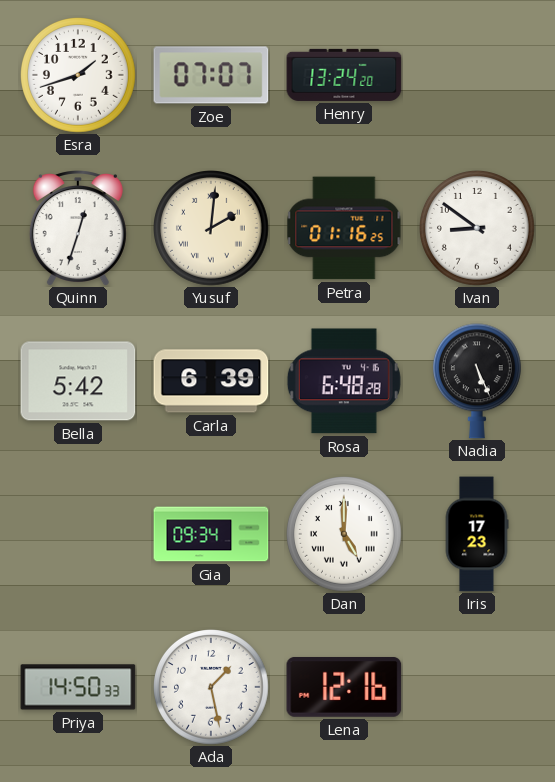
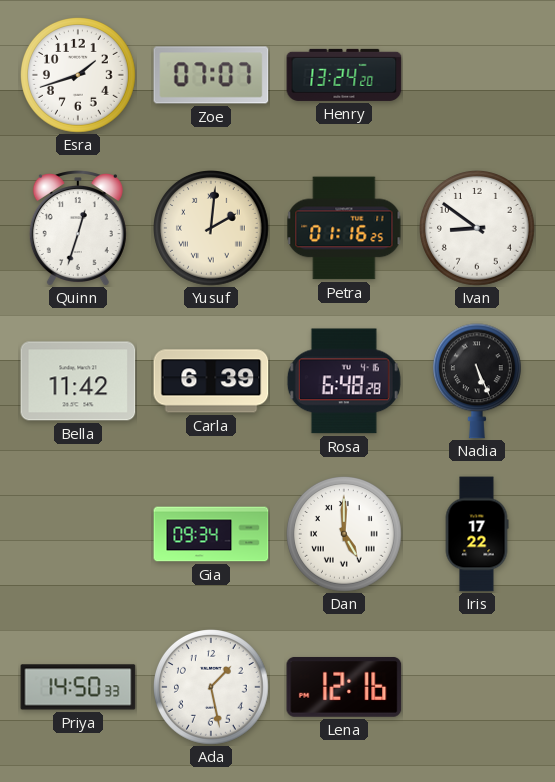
Bella: 5:42 -> 11:42 (78, 381)
Iris: 17:23 -> 17:22 (477, 534)
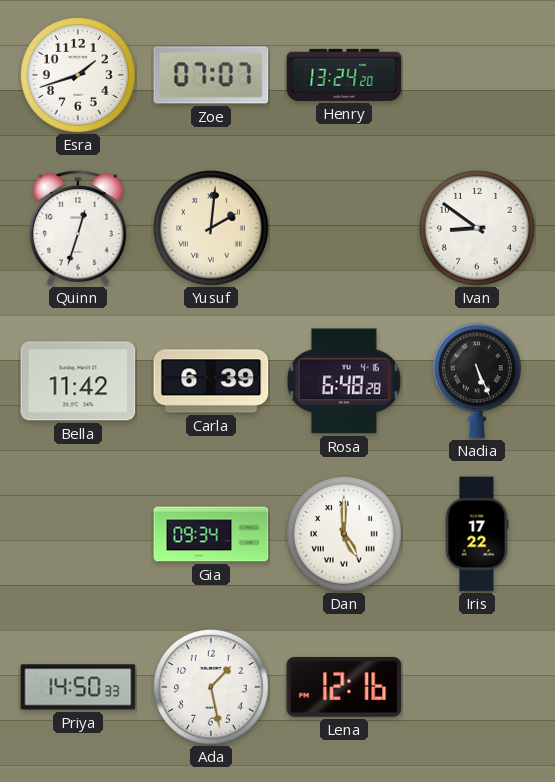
Petra: 01:16 -> none (344, 228)
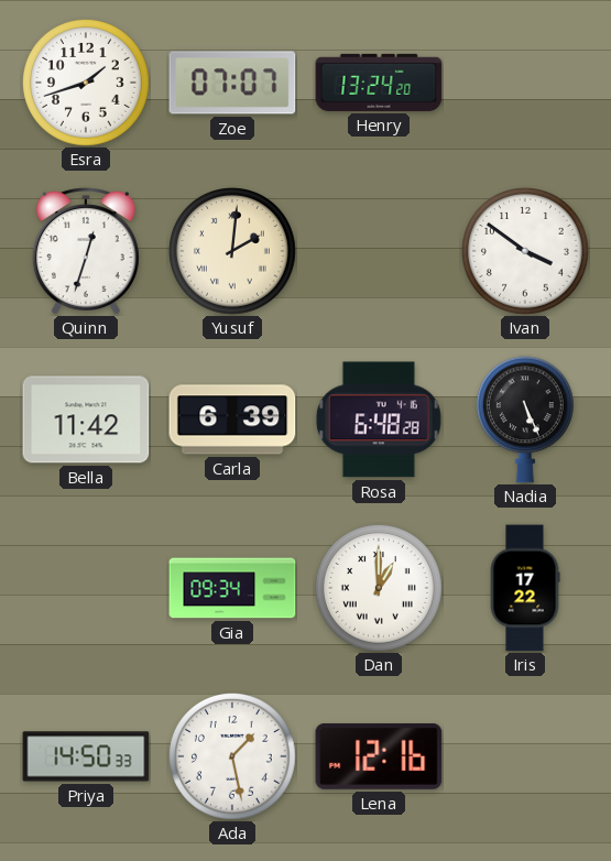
Ivan: 8:51 -> 3:51 (526, 252)
Dan: 5:00 -> 1:00 (380, 589)
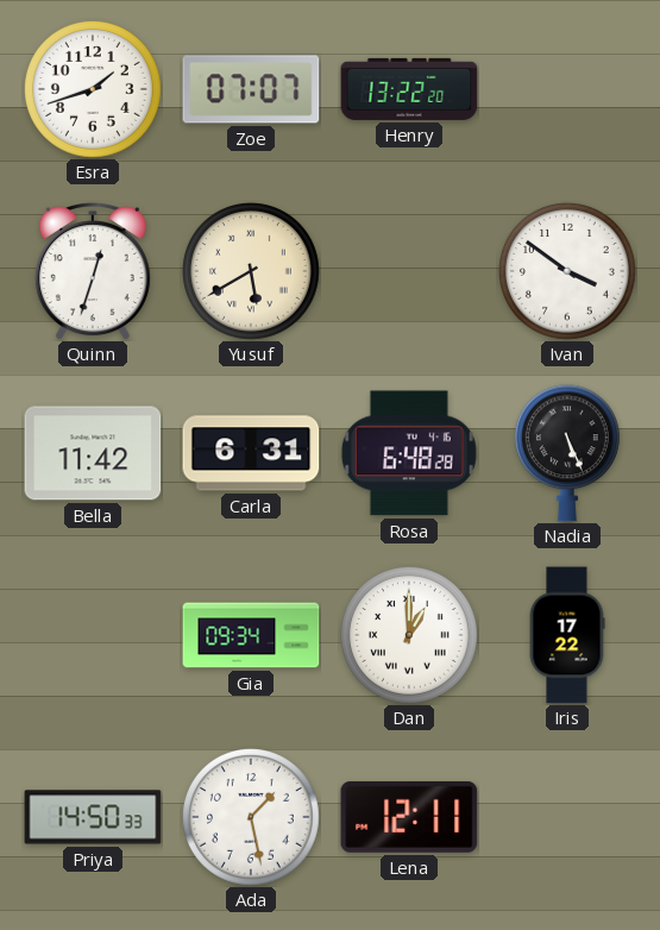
Henry: 13:24 -> 13:22 (409, 89)
Yusuf: 2:01 -> 5:40 (252, 272)
Carla: 6:39 -> 6:31 (251, 453)
Lena: 12:16 -> 12:11 (409, 817)
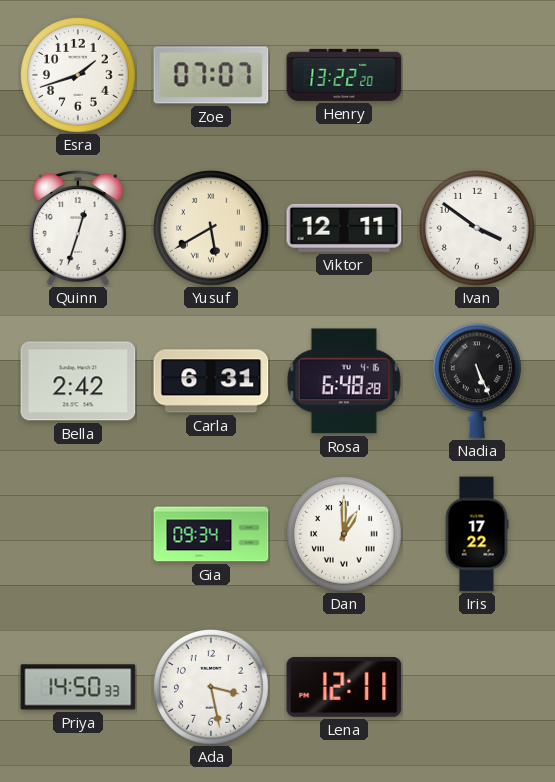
Viktor: none -> 12:11 (344, 228)
Bella: 11:42 -> 2:42 (78, 381)
Ada: 1:28 -> 3:28 (212, 688)
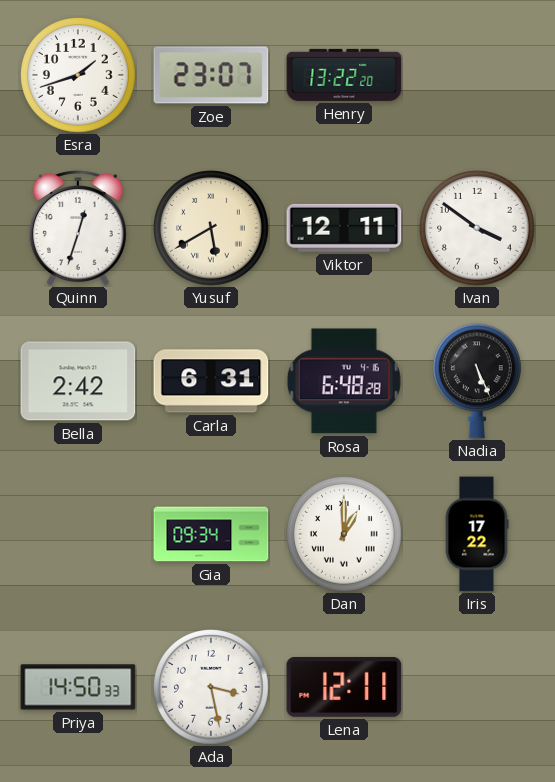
Zoe: 07:07 -> 23:07 (211, 75)
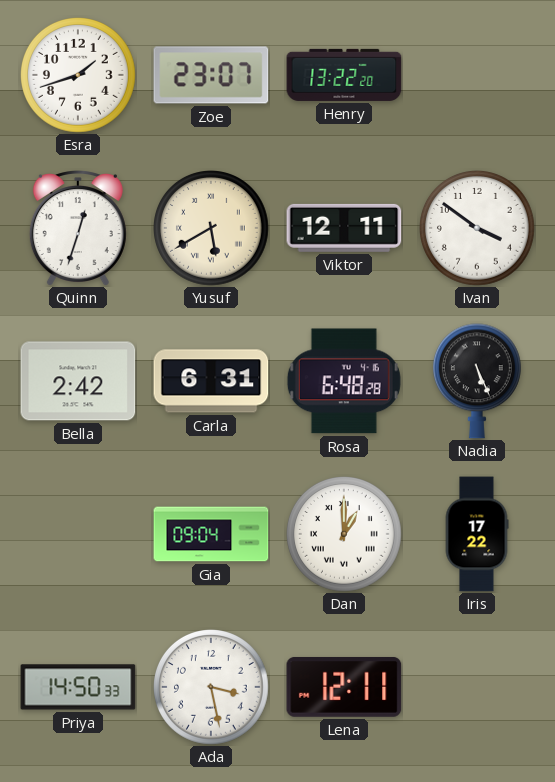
Gia: 09:34 -> 09:04 (211, 534)
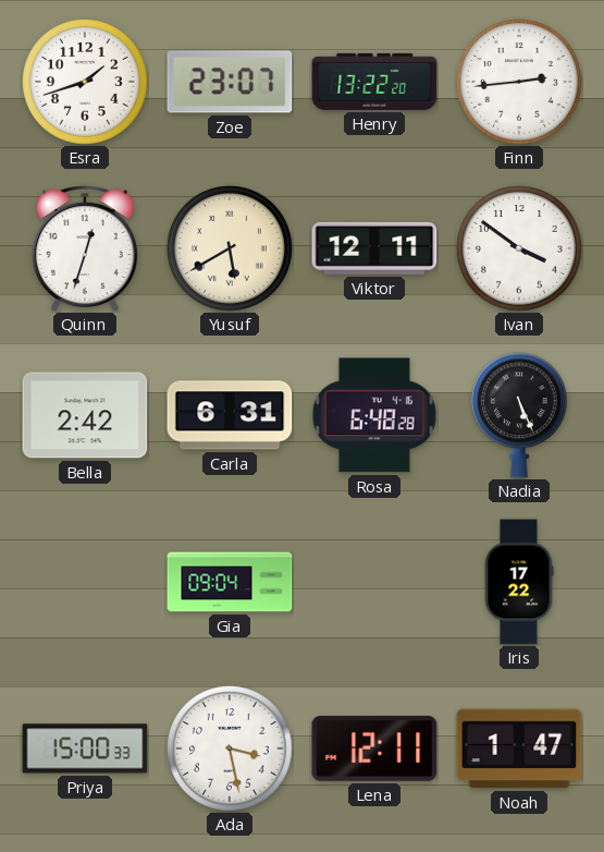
Finn: none -> 2:44 (520, 83)
Dan: 1:00 -> none (345, 535)
Priya: 14:50 -> 15:00 (85, 748)
Noah: none -> 1:47 (519, 748)
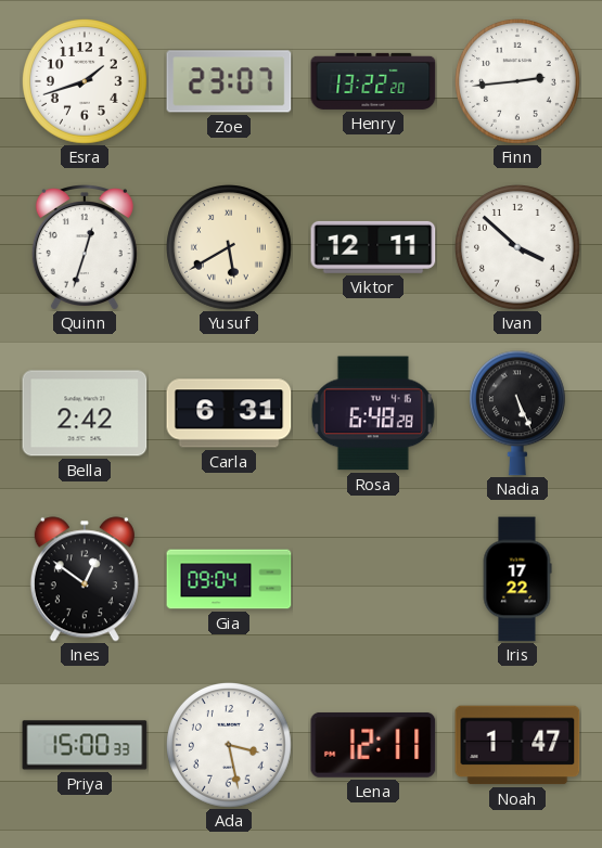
Ivan: 3:51 -> 3:52 (518, 248)
Ines: none -> 12:51 (85, 579)
